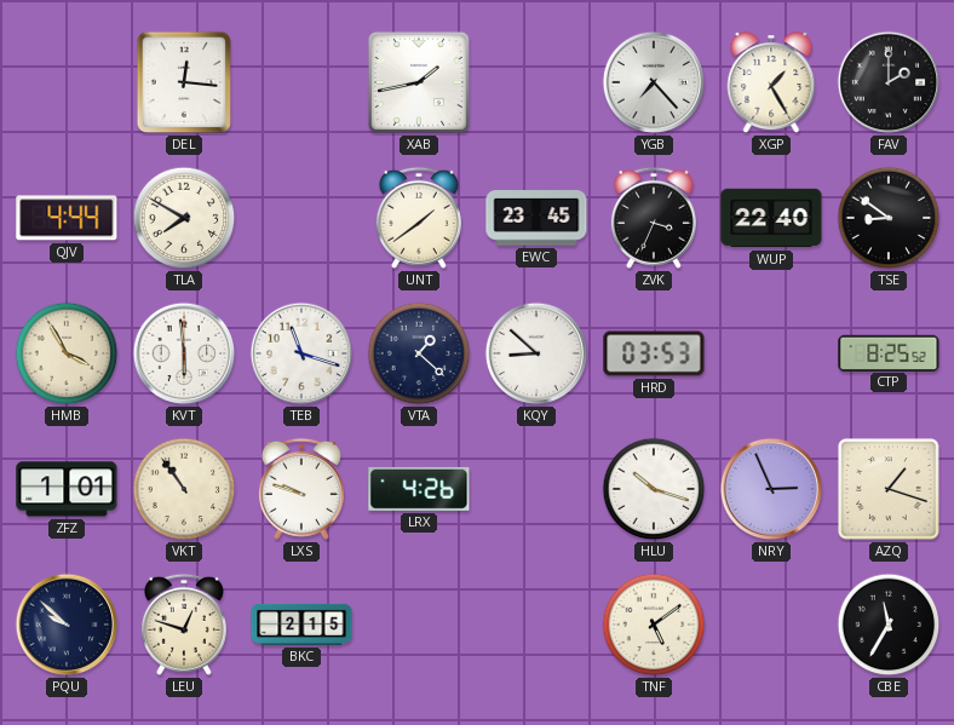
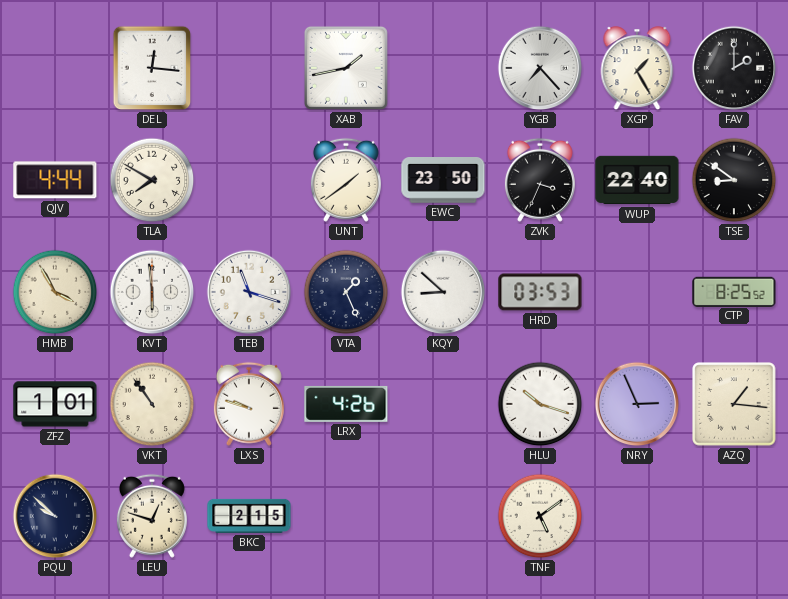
EWC: 23:45 -> 23:50 (443, 181)
VTA: 1:22 -> 1:26 (346, 292)
AZQ: 1:18 -> 1:16 (734, 404)
CBE: 11:35 -> none (889, 625)
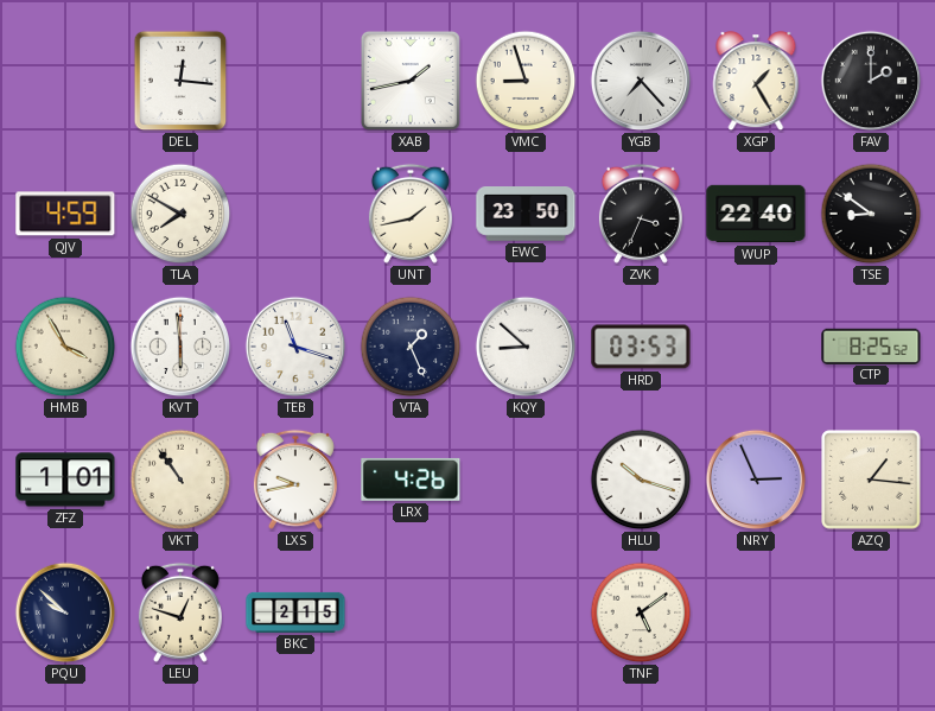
VMC: none -> 8:57 (526, 81)
QJV: 4:44 -> 4:59 (65, 214)
UNT: 1:39 -> 1:43 (411, 214)
LXS: 9:48 -> 9:43 (295, 480)
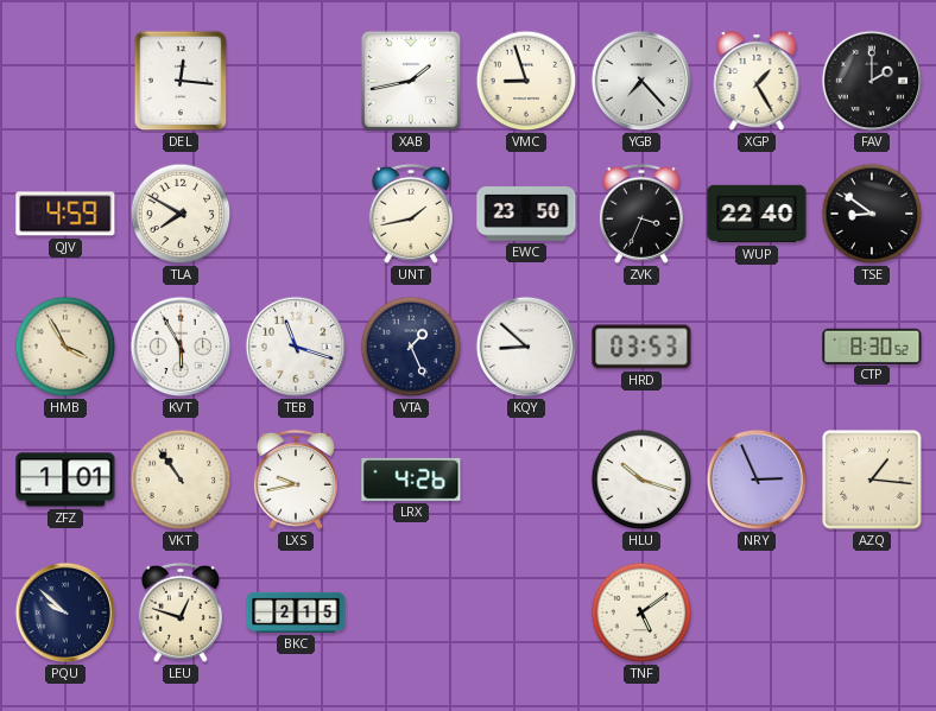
KVT: 5:59 -> 5:55 (181, 347)
CTP: 8:25 -> 8:30 (872, 345)
